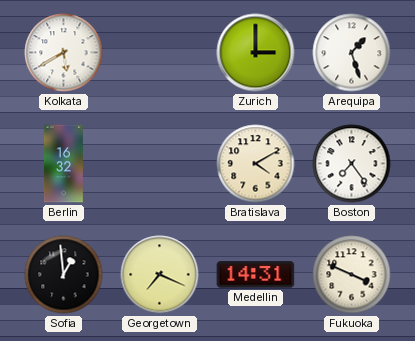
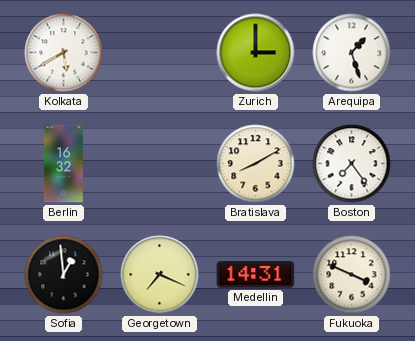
Bratislava: 4:10 -> 8:10 (256, 164)
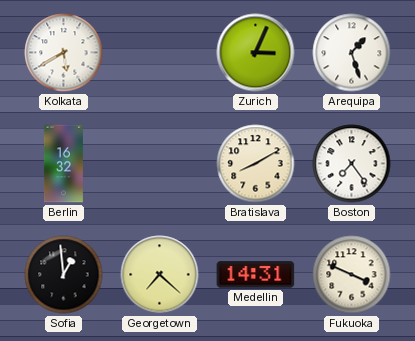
Zurich: 3:00 -> 3:04 (256, 53)
Georgetown: 7:19 -> 7:22 (160, 275)
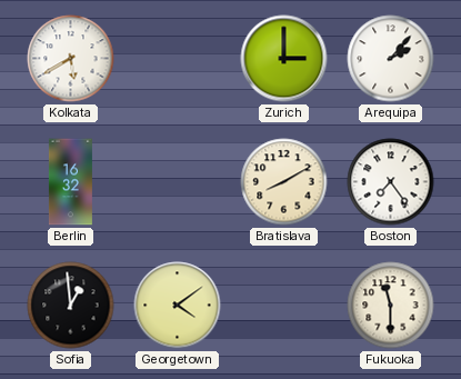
Zurich: 3:04 -> 3:00 (284, 59)
Arequipa: 1:27 -> 2:07 (391, 59)
Georgetown: 7:22 -> 4:09 (178, 306)
Medellin: 14:31 -> none (256, 275)
Fukuoka: 3:49 -> 11:30 (391, 306)
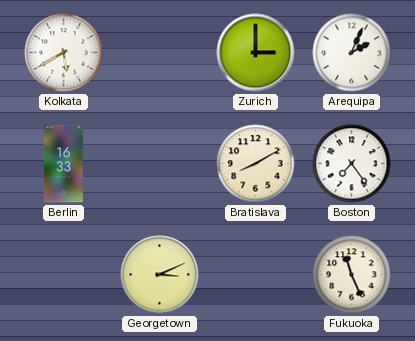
Arequipa: 2:07 -> 2:04 (352, 53)
Berlin: 16:32 -> 16:33 (63, 164)
Sofia: 12:59 -> none (71, 306)
Georgetown: 4:09 -> 3:11 (160, 275)
Fukuoka: 11:30 -> 11:26 (352, 275)
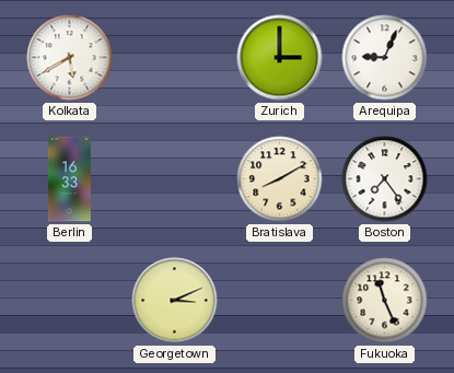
Arequipa: 2:04 -> 9:04 (385, 58)
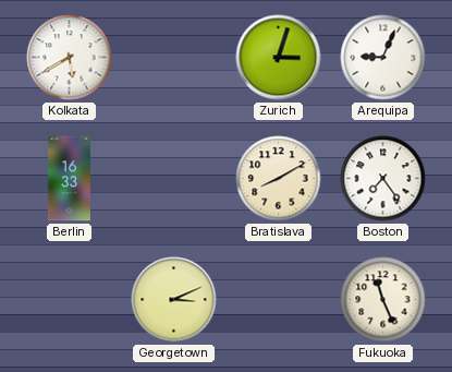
Zurich: 3:00 -> 3:03 (279, 58)
